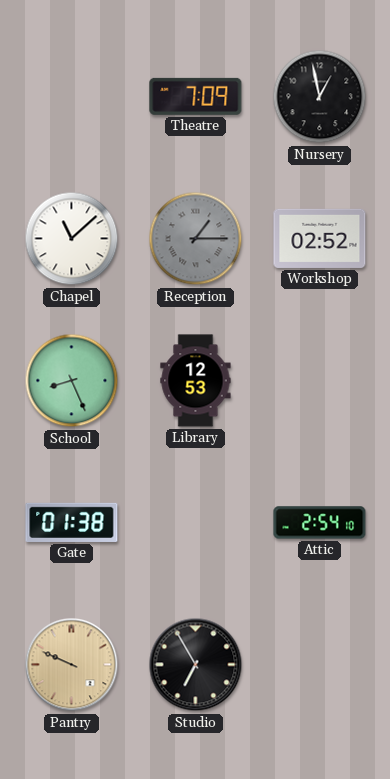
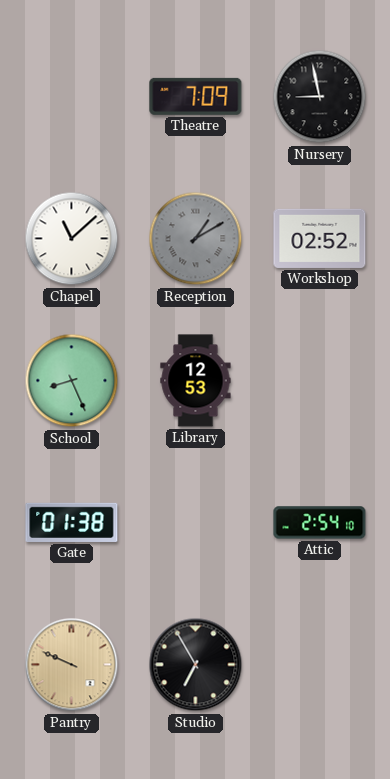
Nursery: 12:58 -> 8:58 (320, 97)
Reception: 1:15 -> 1:10 (196, 239)
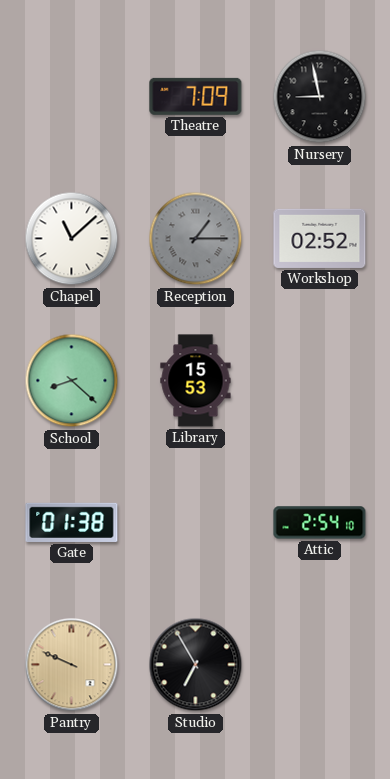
Reception: 1:10 -> 1:15 (196, 239)
School: 8:26 -> 8:22 (72, 381)
Library: 12:53 -> 15:53 (196, 381)
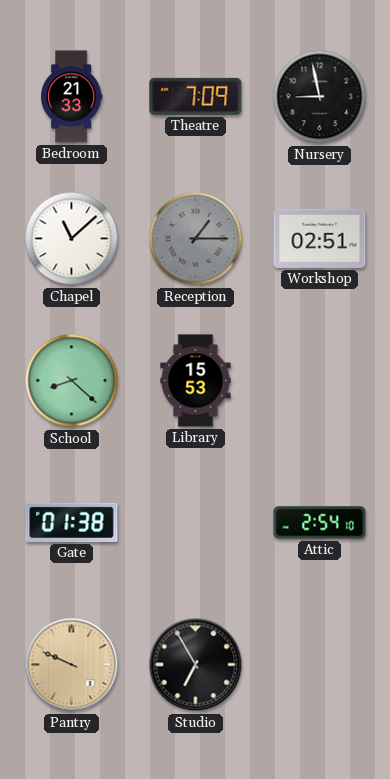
Bedroom: none -> 21:33 (71, 97)
Workshop: 02:52 -> 02:51 (320, 238)
